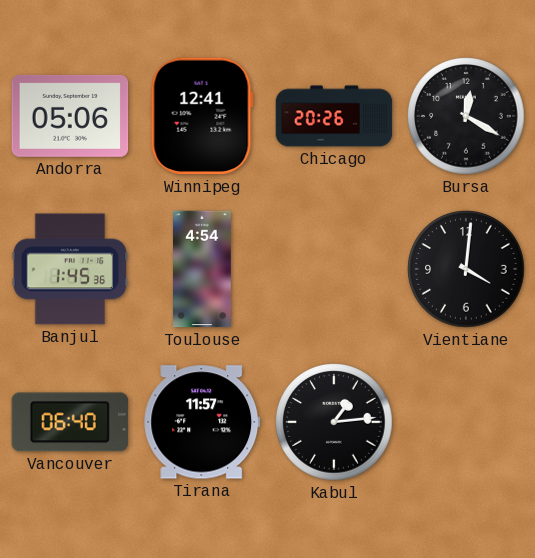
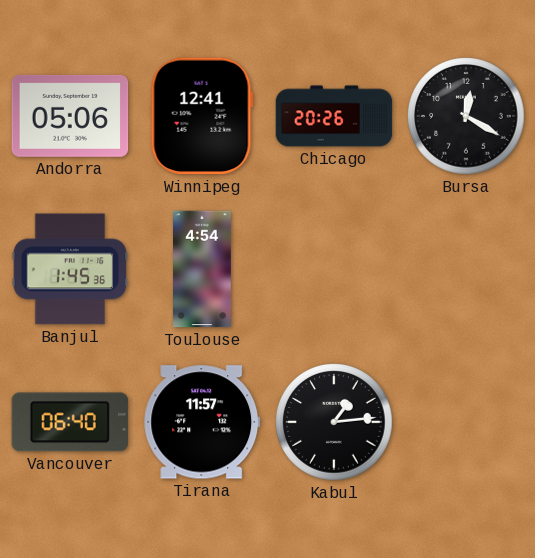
Vientiane: 4:01 -> none (466, 269)
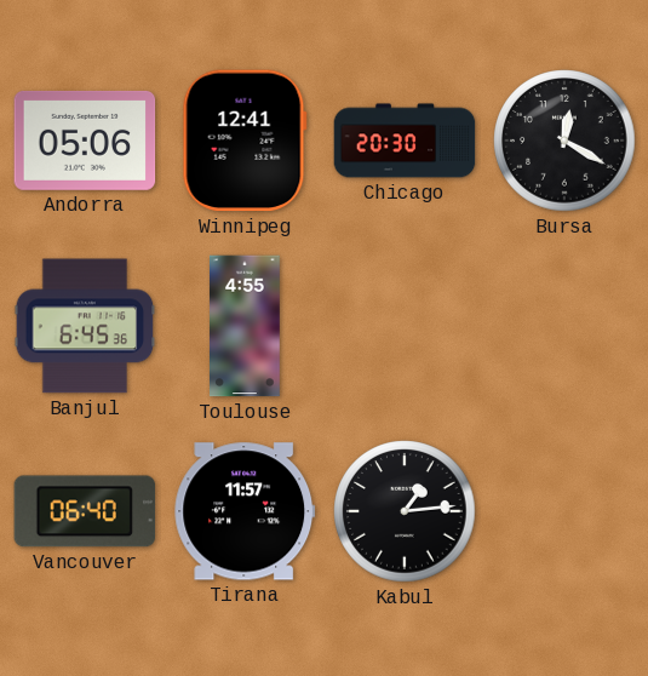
Chicago: 20:26 -> 20:30 (405, 141)
Banjul: 1:45 -> 6:45 (85, 326)
Toulouse: 4:54 -> 4:55 (246, 326)
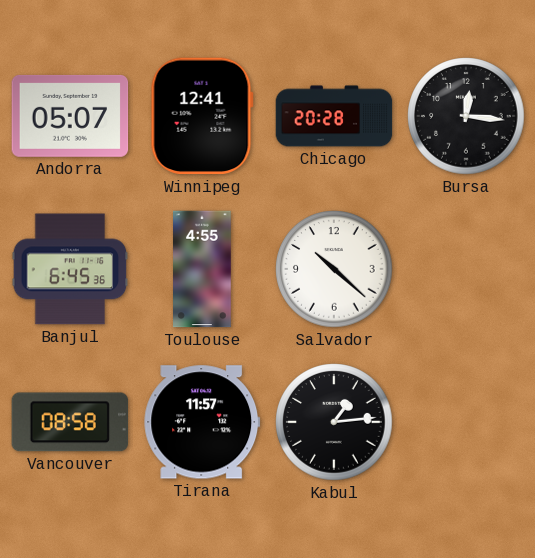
Andorra: 05:06 -> 05:07 (70, 116)
Chicago: 20:30 -> 20:28 (334, 116)
Bursa: 12:20 -> 12:16 (466, 116)
Salvador: none -> 10:22 (334, 269)
Vancouver: 06:40 -> 08:58 (70, 422)
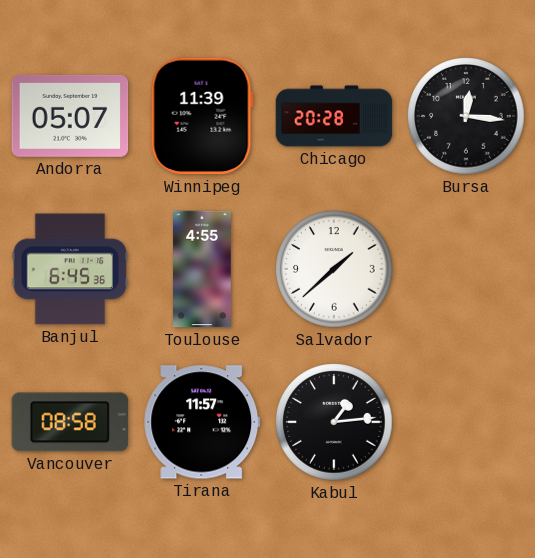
Winnipeg: 12:41 -> 11:39 (202, 116)
Salvador: 10:22 -> 1:38 (334, 269)
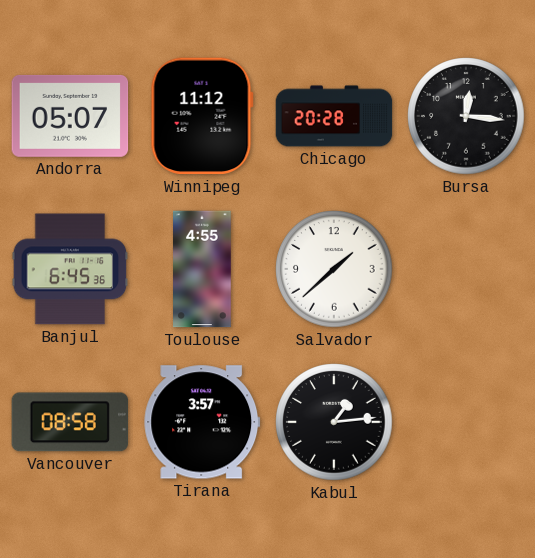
Winnipeg: 11:39 -> 11:12 (202, 116)
Tirana: 11:57 -> 3:57 (202, 422)
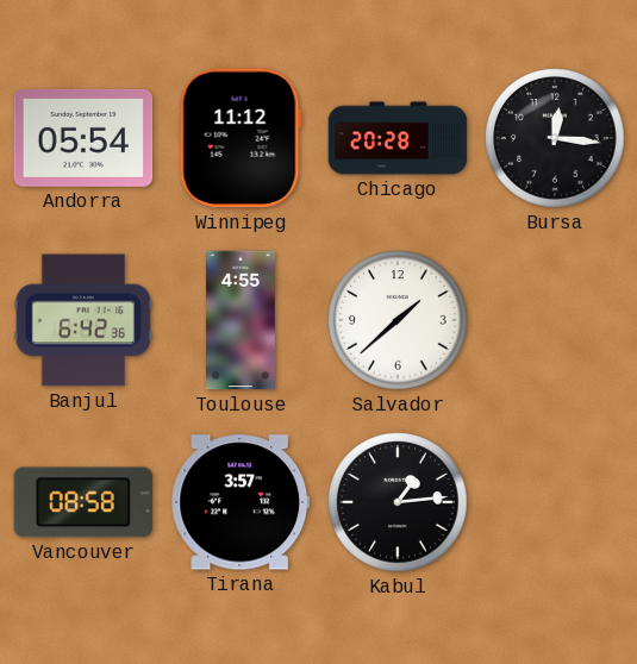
Andorra: 05:07 -> 05:54 (83, 138)
Banjul: 6:45 -> 6:42 (83, 320)
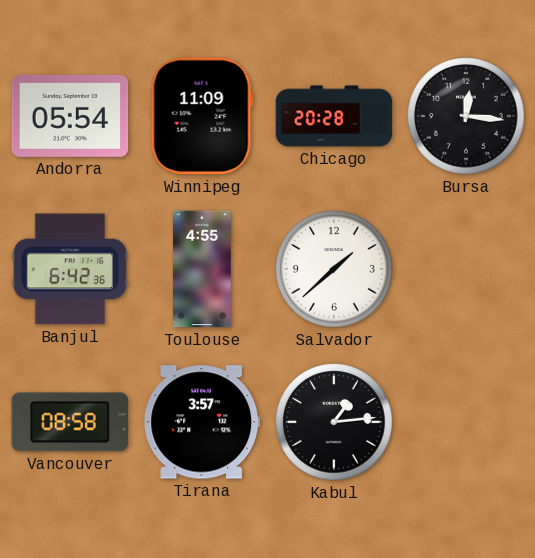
Winnipeg: 11:12 -> 11:09 (202, 116)
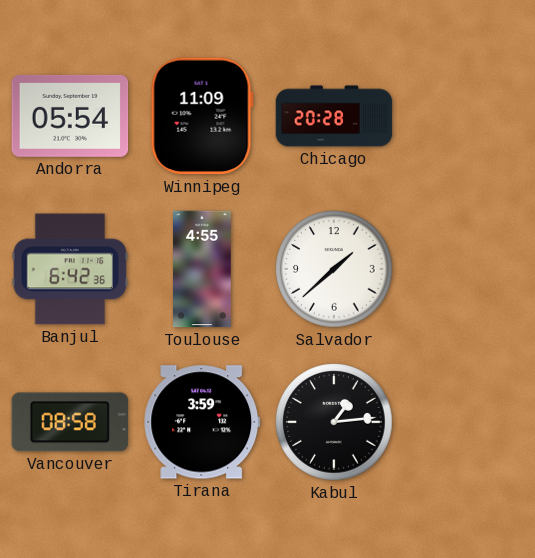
Bursa: 12:16 -> none (466, 116)
Tirana: 3:57 -> 3:59 (202, 422)
